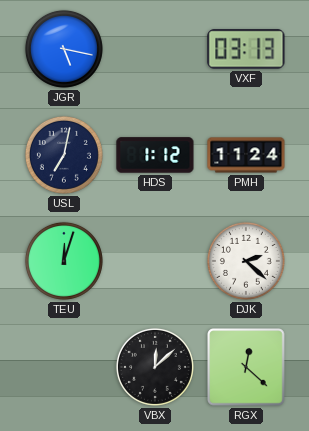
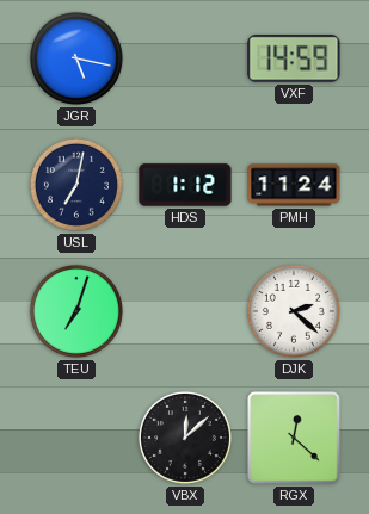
VXF: 03:13 -> 14:59 (294, 58)
TEU: 12:03 -> 7:03 (76, 311)
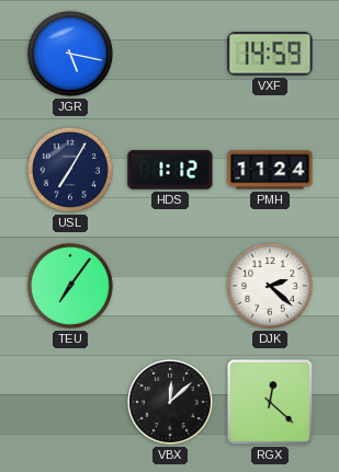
USL: 7:02 -> 7:05 (70, 170)
TEU: 7:03 -> 7:06 (70, 286)
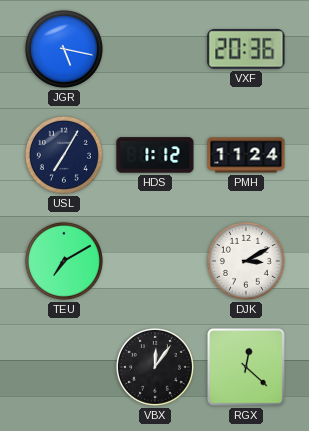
VXF: 14:59 -> 20:36 (246, 49)
TEU: 7:06 -> 7:10 (64, 261)
DJK: 2:22 -> 3:10 (246, 261)
VBX: 12:08 -> 12:06 (155, 367)
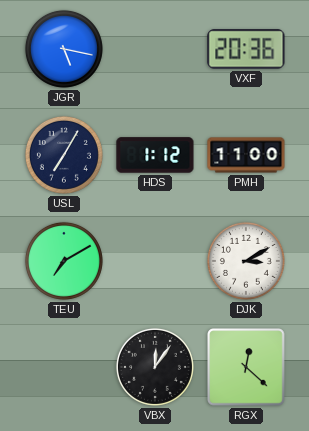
PMH: 11:24 -> 11:00 (246, 155)
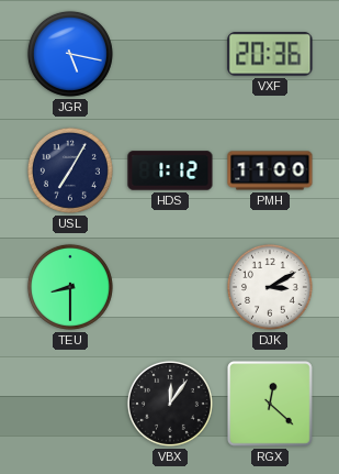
TEU: 7:10 -> 8:30 (70, 287)
